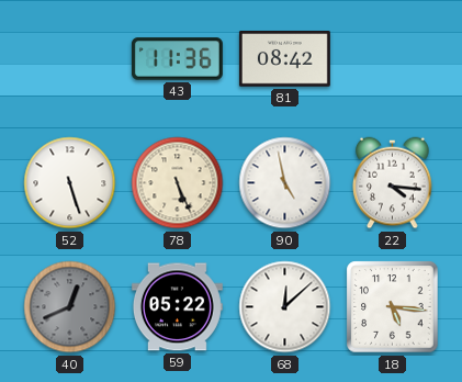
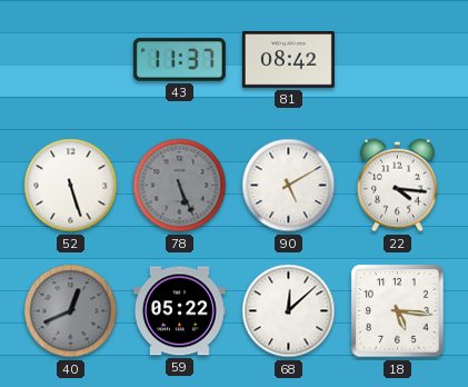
43: 11:36 -> 11:37 (179, 60)
78 dial: cream -> grey (180, 186)
90: 4:58 -> 5:10 (289, 186)
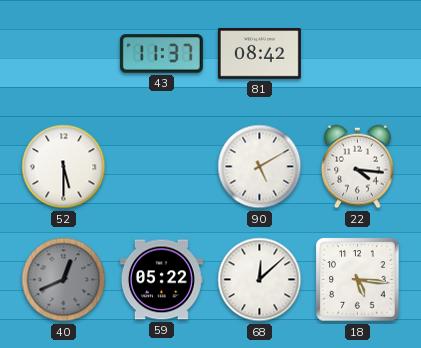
52: 5:27 -> 5:30 (64, 167)
78: 5:26 -> none (180, 186)
